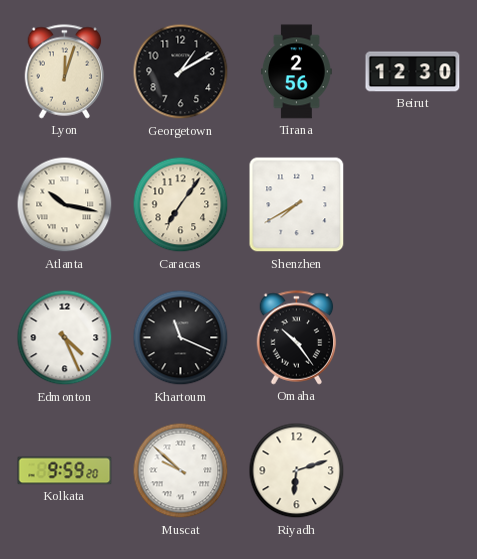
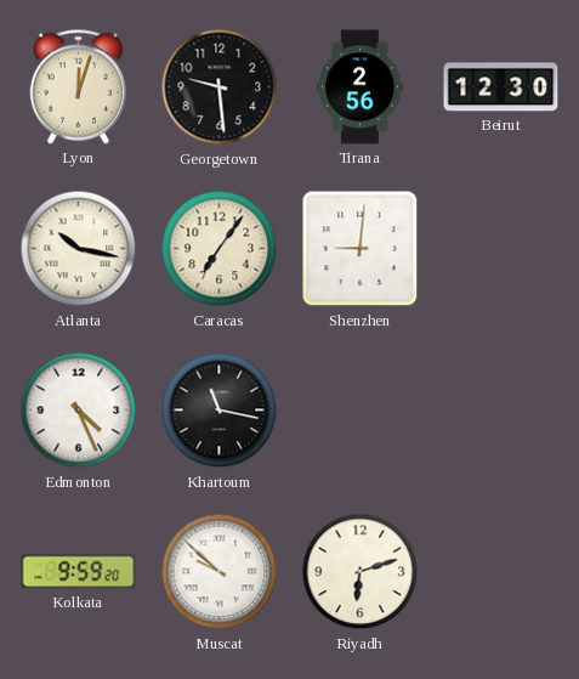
Georgetown: 1:10 -> 9:29 (220, 87)
Shenzhen: 7:40 -> 9:01 (361, 249)
Khartoum: 11:19 -> 11:17 (220, 411)
Omaha: 10:24 -> none (297, 338)
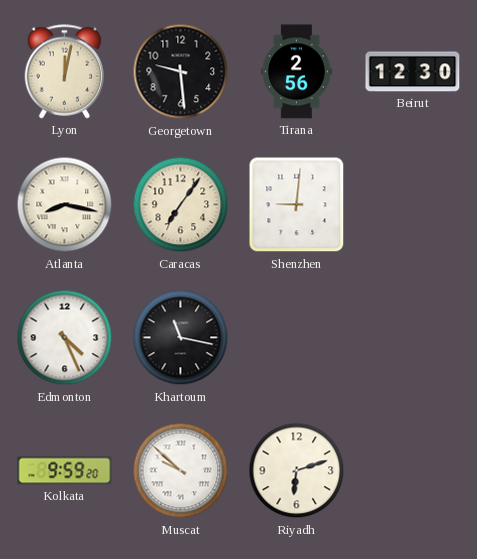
Lyon: 12:03 -> 12:02 (65, 72)
Atlanta: 10:17 -> 8:17 (65, 205)
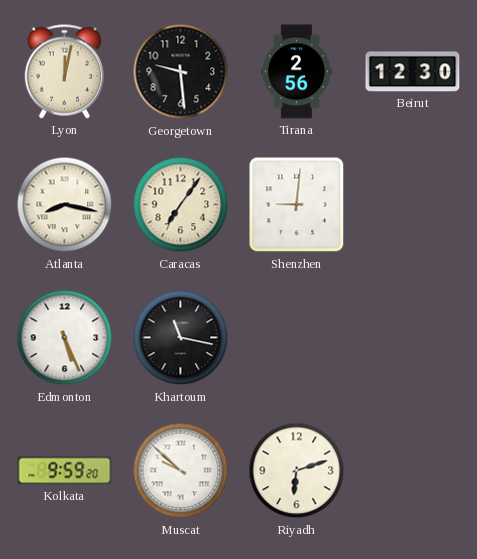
Edmonton: 4:26 -> 5:26 (65, 338)
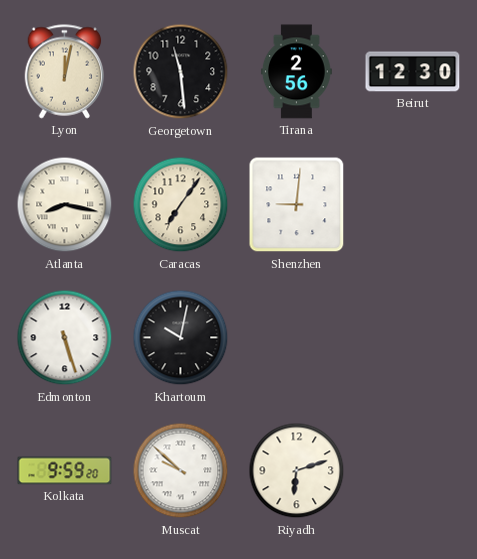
Georgetown: 9:29 -> 11:29 (181, 72)
Edmonton: 5:26 -> 5:27 (65, 338)
Khartoum: 11:17 -> 10:02 (181, 338)
